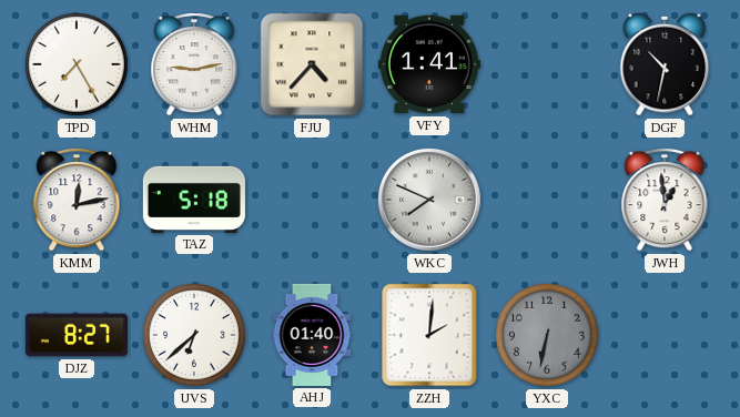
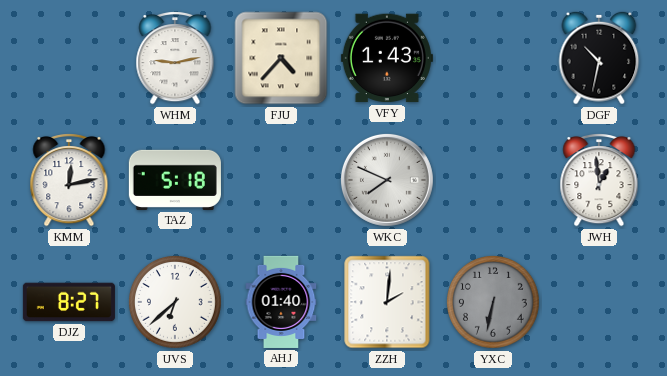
TPD: 7:25 -> none (78, 65)
VFY: 1:41 -> 1:43 (387, 58)
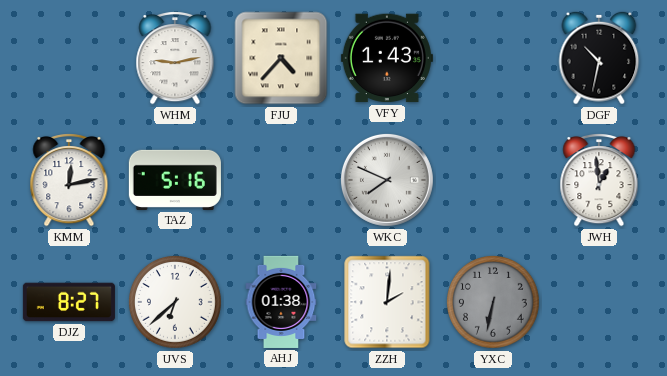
TAZ: 5:18 -> 5:16 (175, 180)
AHJ: 01:40 -> 01:38 (281, 302)
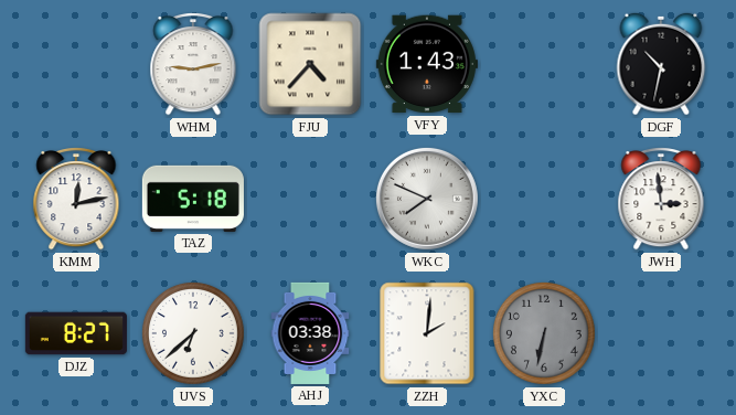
TAZ: 5:16 -> 5:18 (193, 199)
JWH: 12:59 -> 2:59 (661, 199)
AHJ: 01:38 -> 03:38 (310, 333)
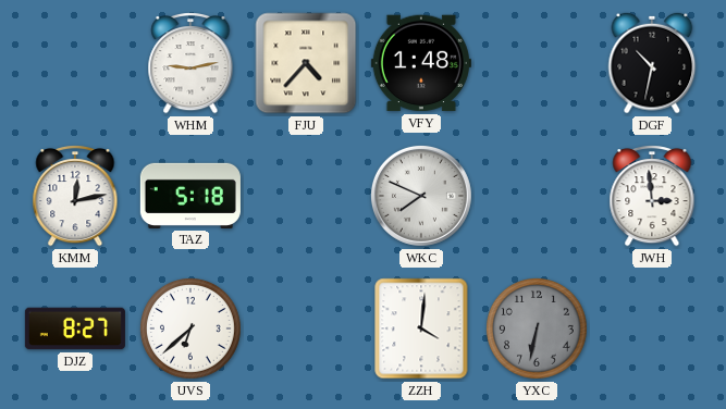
VFY: 1:43 -> 1:48 (421, 63)
AHJ: 03:38 -> none (310, 333)
ZZH: 2:01 -> 4:01 (421, 329)
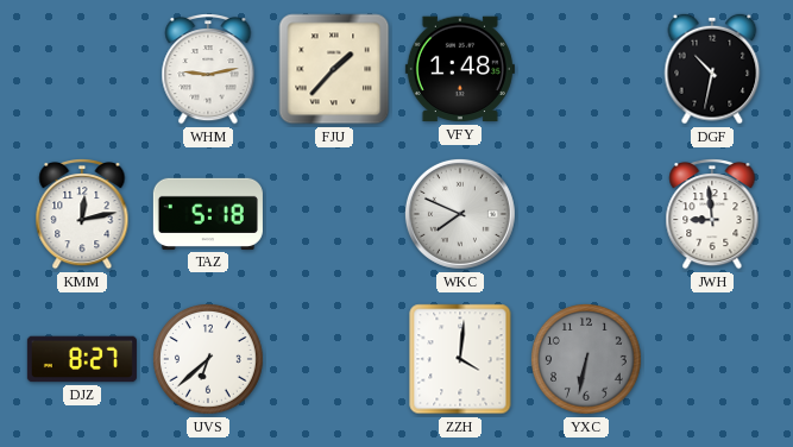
FJU: 4:37 -> 1:37 (334, 69)
JWH: 2:59 -> 8:59 (712, 214)
